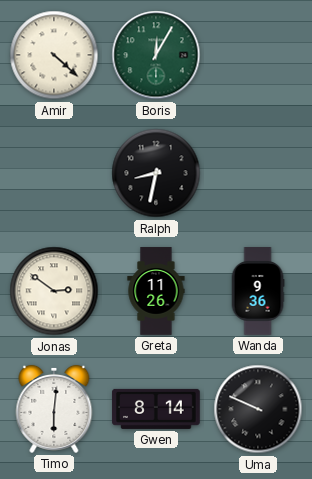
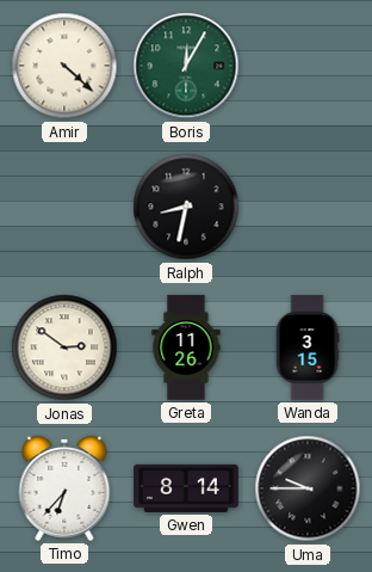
Wanda: 9:36 -> 3:15 (308, 347)
Timo: 6:01 -> 6:37 (64, 488)
Uma: 9:49 -> 9:45 (308, 488)
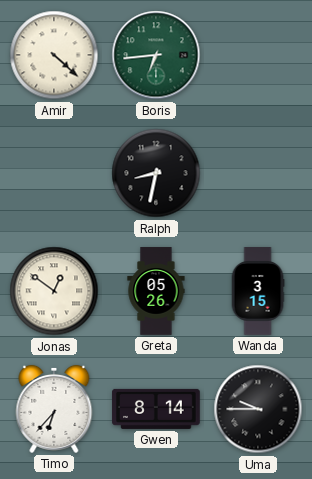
Boris: 12:05 -> 6:44 (156, 55)
Jonas: 2:51 -> 12:51 (54, 291)
Greta: 11:26 -> 05:26 (156, 291)
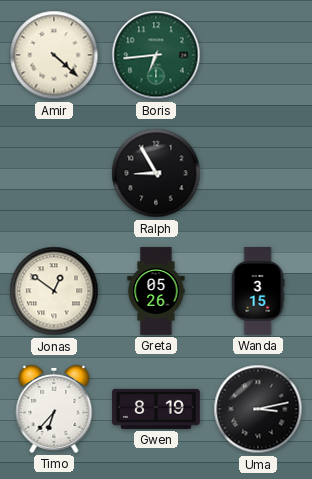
Ralph: 8:32 -> 8:55 (156, 173)
Gwen: 8:14 -> 8:19 (156, 409)
Uma: 9:45 -> 3:13 (258, 409)
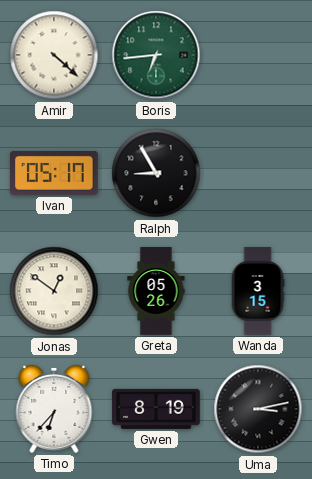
Ivan: none -> 05:17 (55, 174)
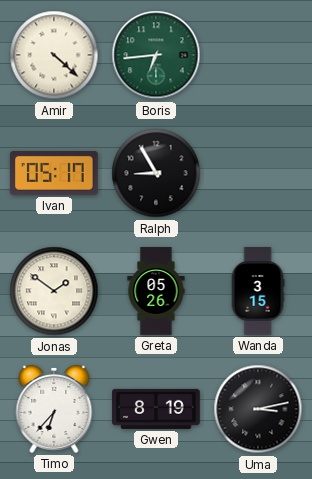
Jonas: 12:51 -> 1:51 (54, 291)
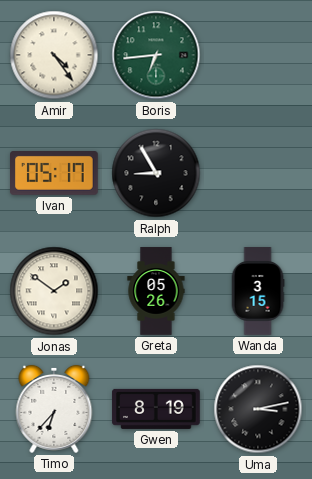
Amir: 4:22 -> 4:24 (54, 55)
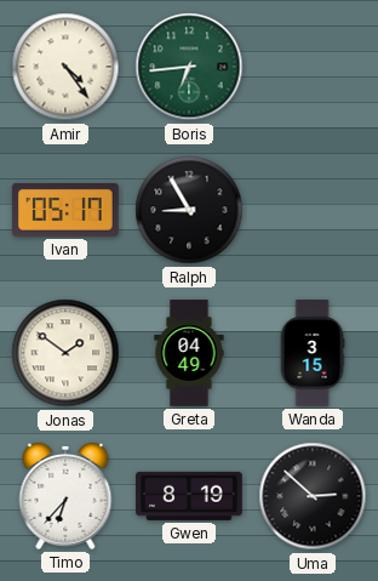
Greta: 05:26 -> 04:49 (189, 353)
Uma: 3:13 -> 2:52 (313, 496)
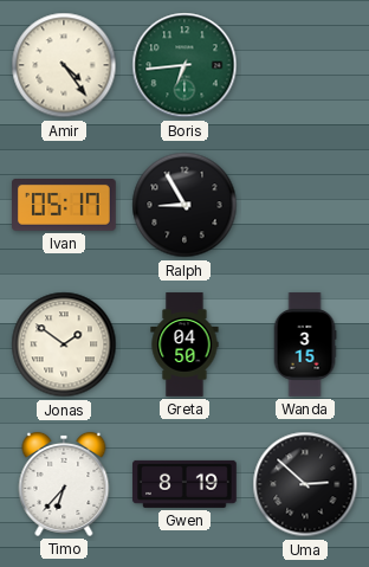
Greta: 04:49 -> 04:50 (184, 344)
